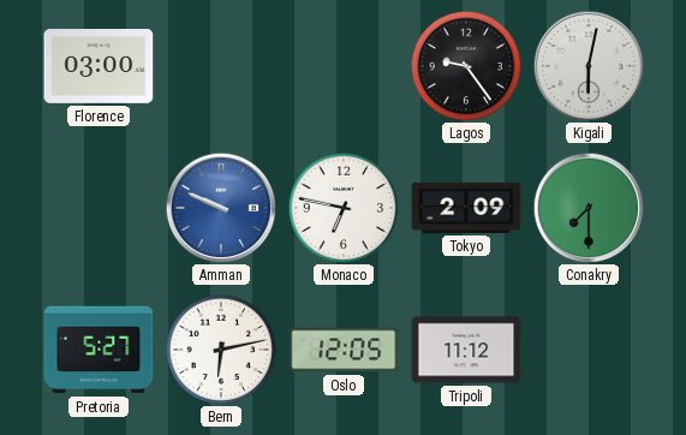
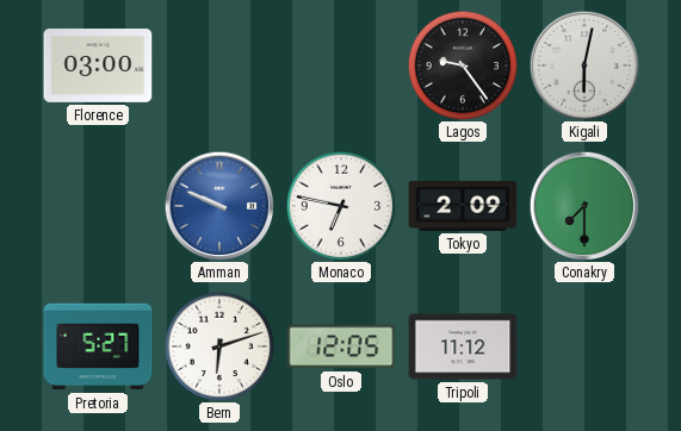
Bern: 6:13 -> 6:12 (219, 346)
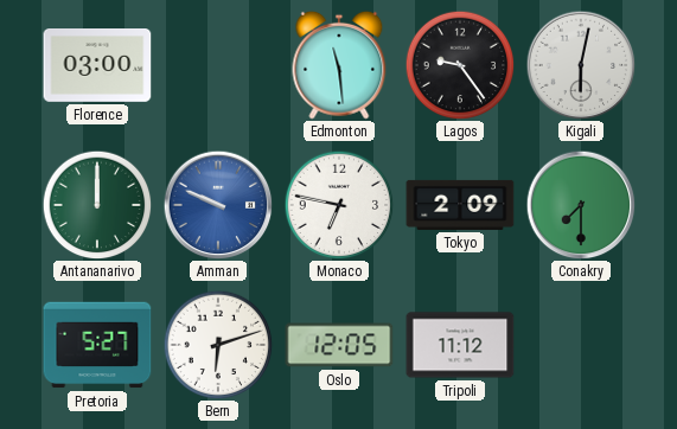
Edmonton: none -> 11:29 (339, 65)
Antananarivo: none -> 12:00 (97, 205)
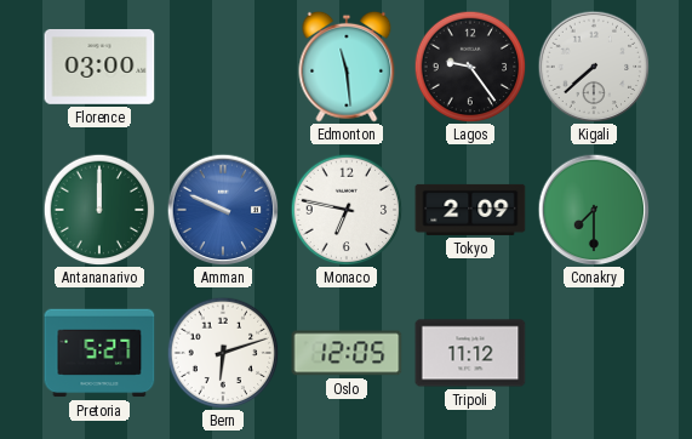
Kigali: 6:02 -> 7:38 (594, 67)
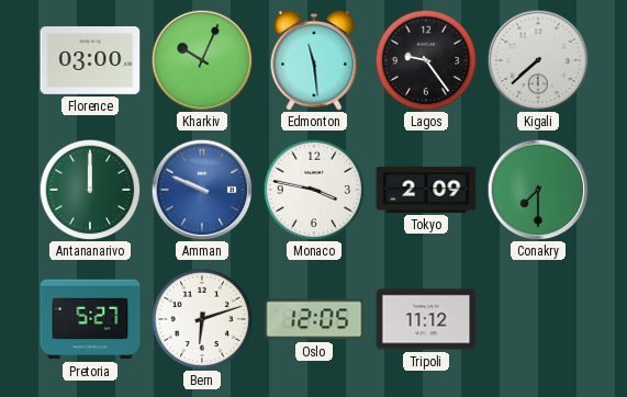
Kharkiv: none -> 10:04 (202, 60)
Monaco: 6:47 -> 3:47 (314, 190)
